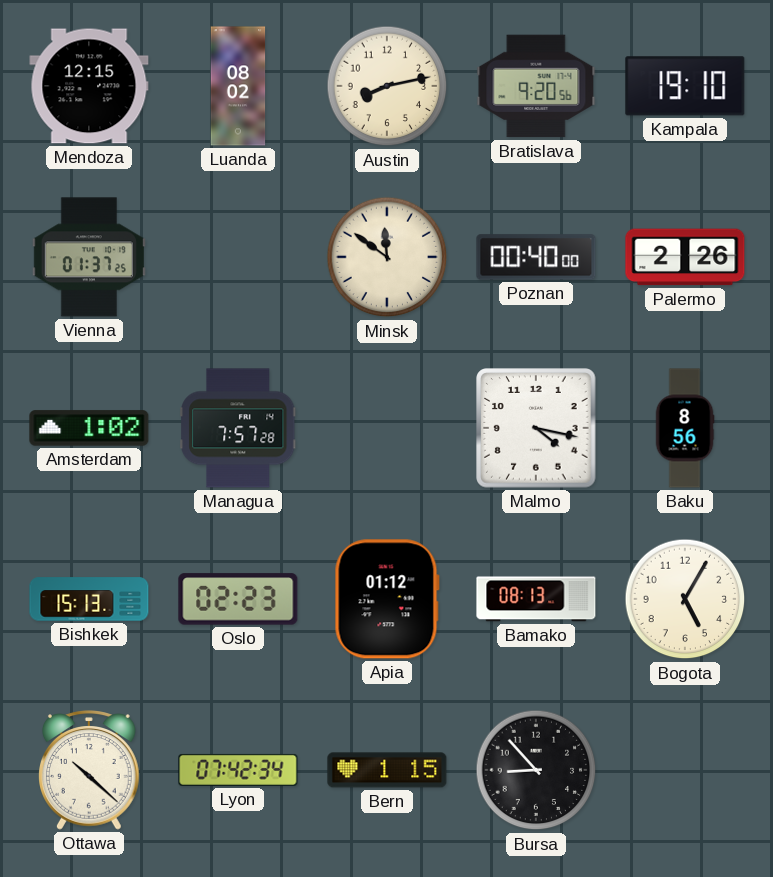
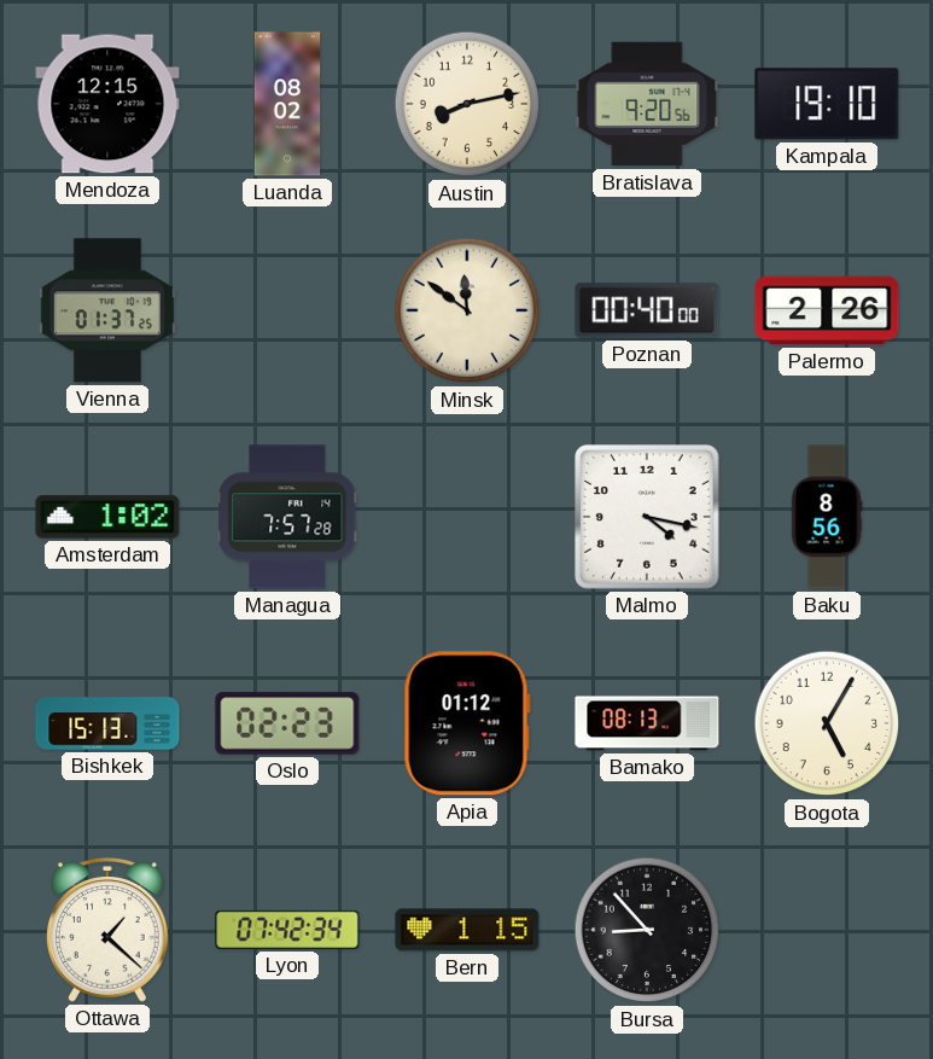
Ottawa: 10:22 -> 1:22 (109, 930)
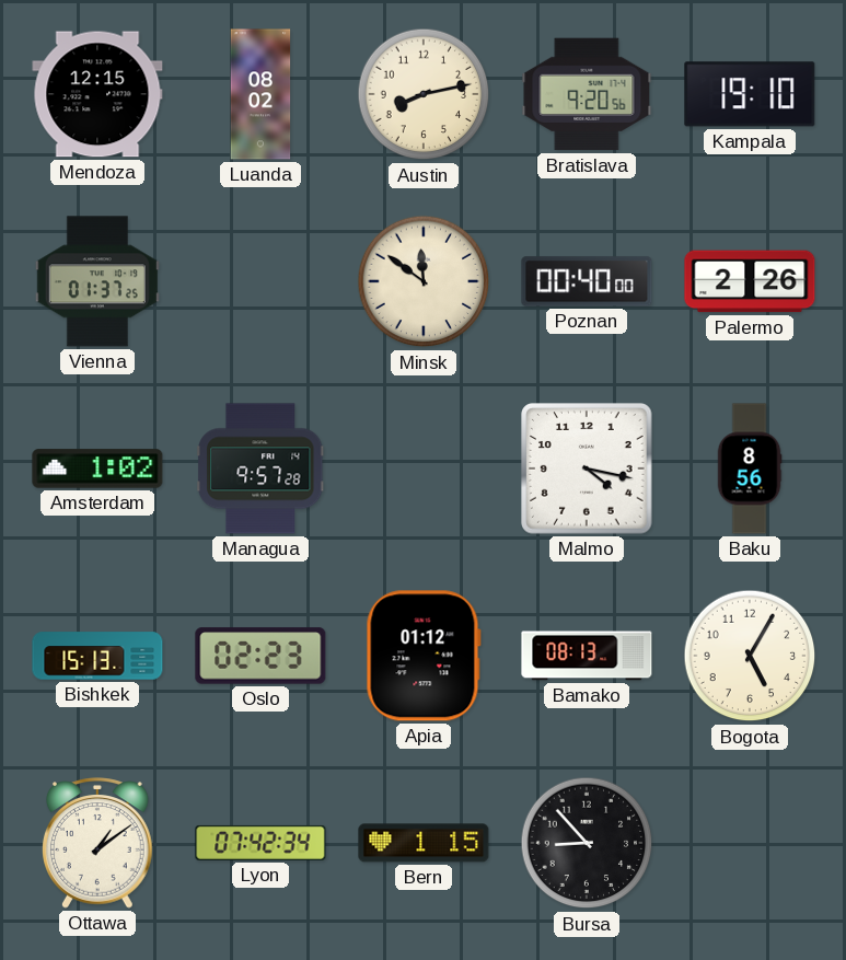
Managua: 7:57 -> 9:57 (260, 469)
Ottawa: 1:22 -> 1:09 (98, 843)
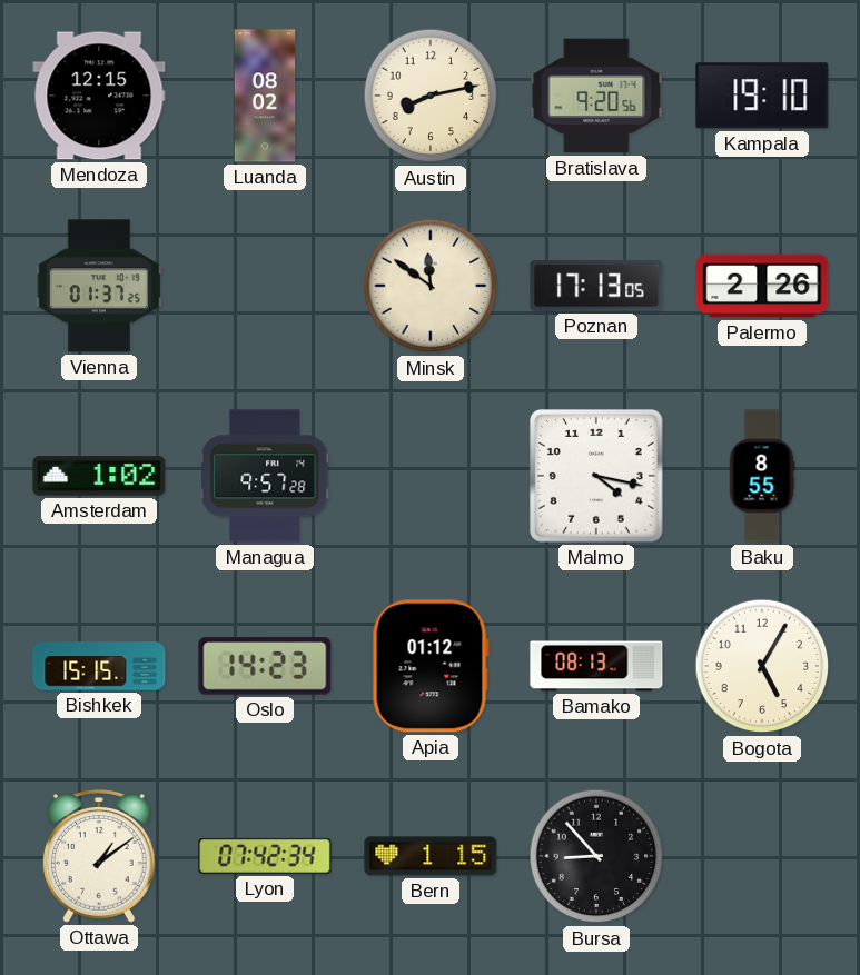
Poznan: 00:40 -> 17:13 (596, 286)
Baku: 8:56 -> 8:55 (762, 476)
Bishkek: 15:13 -> 15:15 (99, 666)
Oslo: 02:23 -> 14:23 (265, 666)
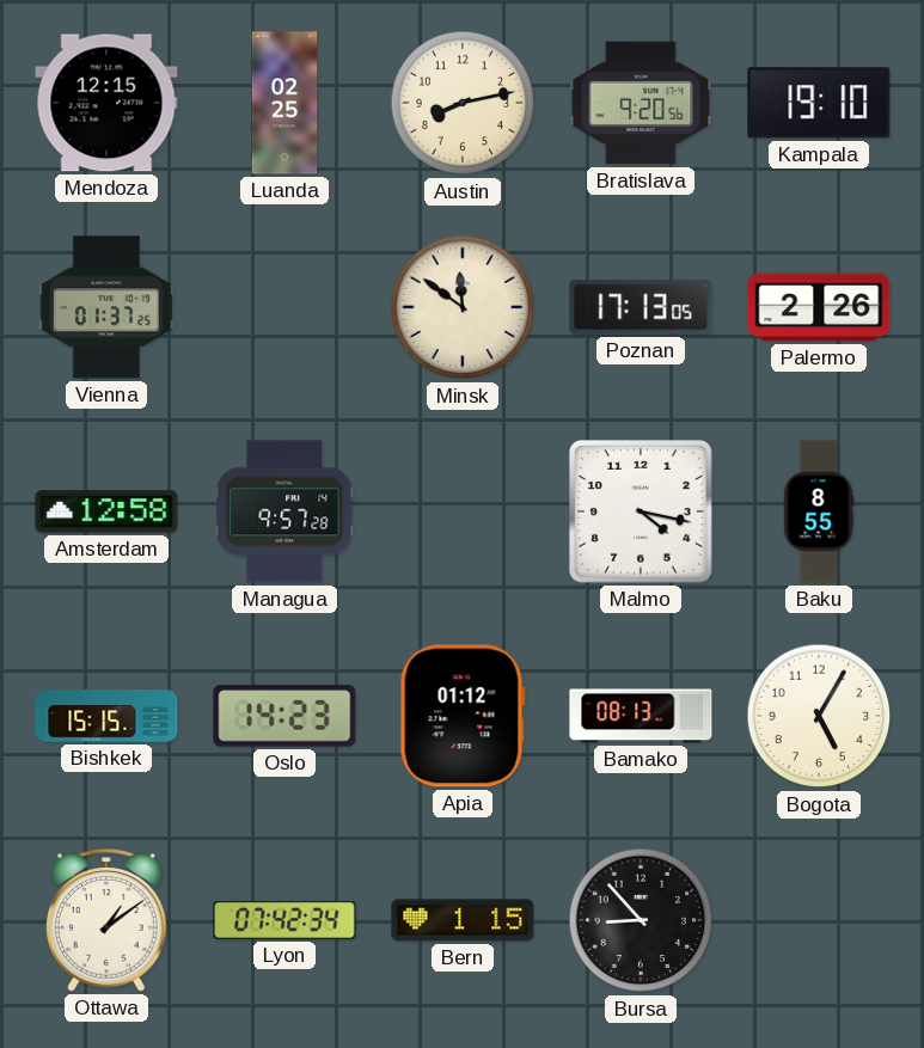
Luanda: 08:02 -> 02:25 (284, 103)
Amsterdam: 1:02 -> 12:58 (106, 511)
